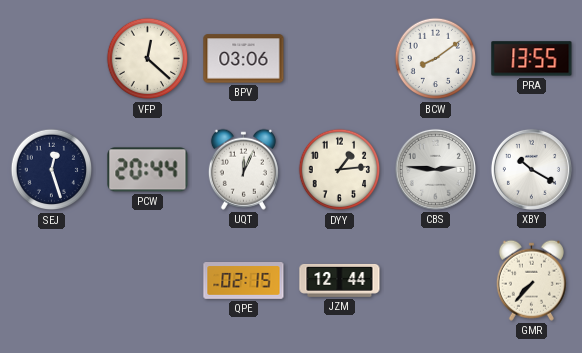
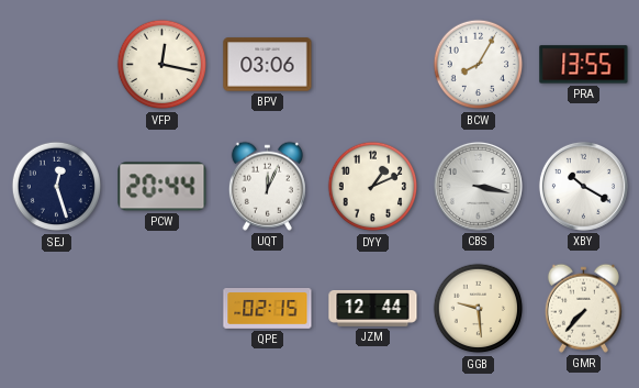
VFP: 12:22 -> 12:17 (162, 65)
BCW: 8:09 -> 8:05 (479, 65)
DYY: 1:14 -> 1:11 (373, 187)
CBS: 2:46 -> 3:17 (478, 186)
GGB: none -> 9:29 (479, 309)
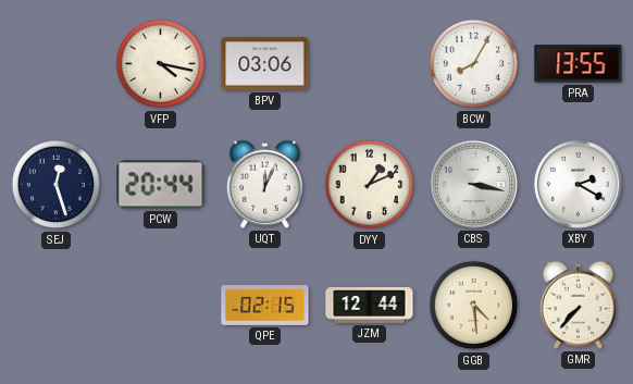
VFP: 12:17 -> 4:17 (161, 64)
XBY: 10:20 -> 2:20 (578, 184)
GGB: 9:29 -> 4:29 (474, 306)
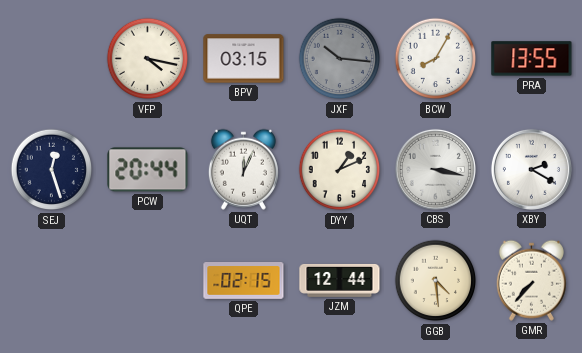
BPV: 03:06 -> 03:15 (244, 59)
JXF: none -> 10:16 (340, 59)
